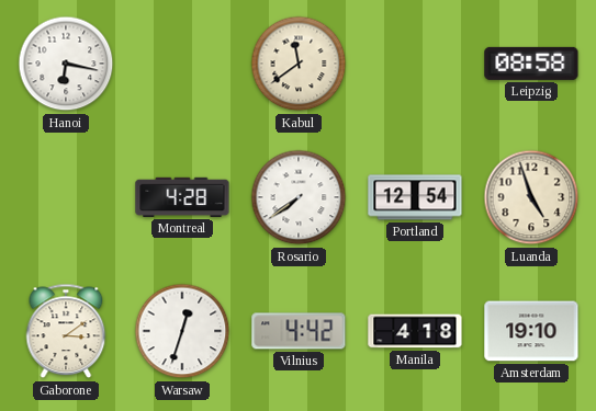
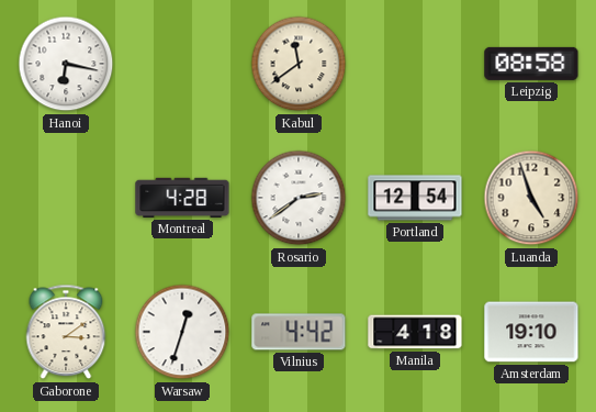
Rosario: 7:39 -> 2:39 (299, 198)
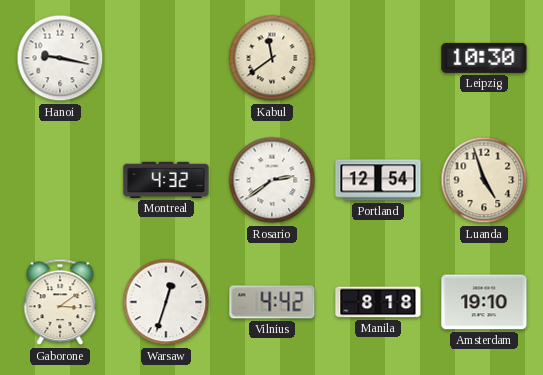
Hanoi: 6:17 -> 9:17 (60, 58)
Leipzig: 08:58 -> 10:30 (484, 58)
Montreal: 4:28 -> 4:32 (166, 180)
Manila: 4:18 -> 8:18 (378, 302)
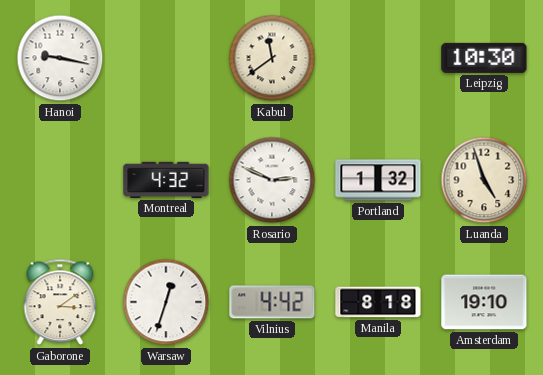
Rosario: 2:39 -> 2:49 (272, 180)
Portland: 12:54 -> 1:32 (378, 180)
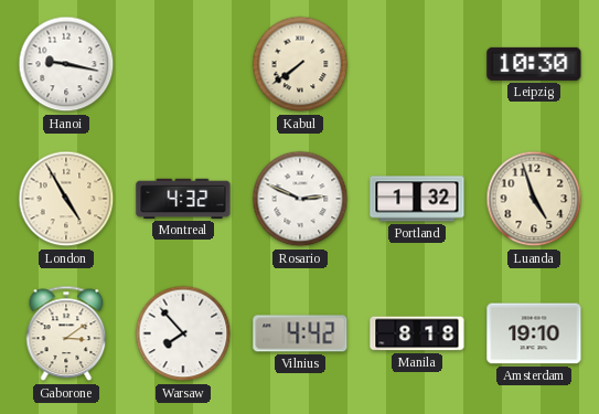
Kabul: 11:39 -> 7:39 (300, 64)
London: none -> 4:55 (66, 199)
Warsaw: 12:33 -> 7:53 (183, 333)
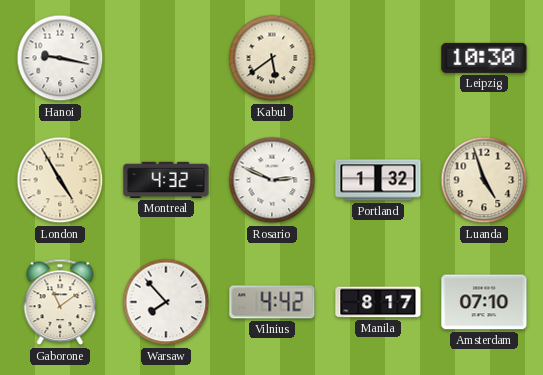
Kabul: 7:39 -> 5:39 (272, 58)
Gaborone: 3:09 -> 11:09 (60, 302)
Manila: 8:18 -> 8:17 (378, 302)
Amsterdam: 19:10 -> 07:10 (484, 302)
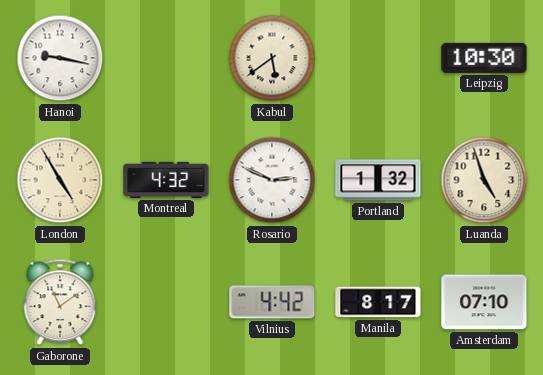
Warsaw: 7:53 -> none (166, 302)
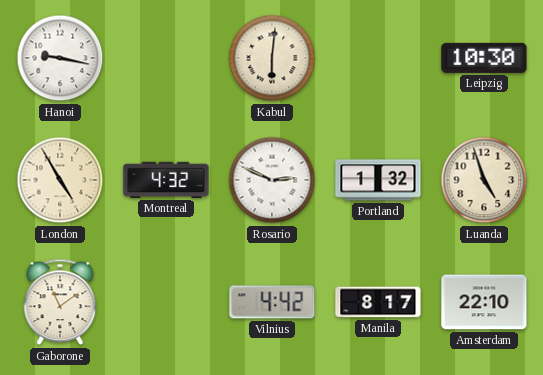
Kabul: 5:39 -> 6:01 (272, 58)
Amsterdam: 07:10 -> 22:10 (484, 302)
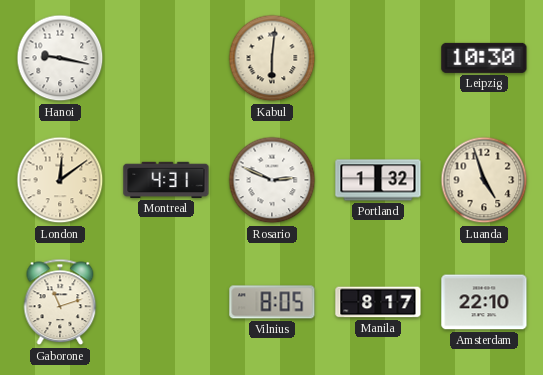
London: 4:55 -> 12:09 (60, 180)
Montreal: 4:32 -> 4:31 (166, 180)
Gaborone: 11:09 -> 11:12 (60, 302)
Vilnius: 4:42 -> 8:05 (272, 302)
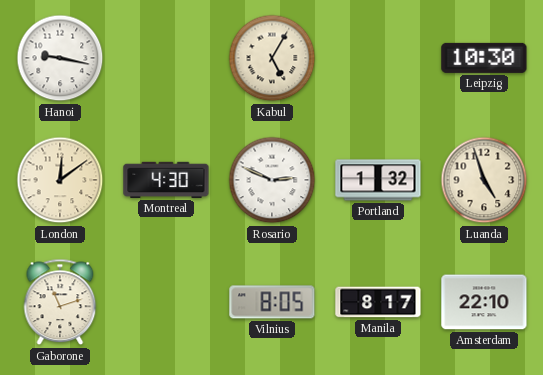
Kabul: 6:01 -> 5:05 (272, 58)
Montreal: 4:31 -> 4:30 (166, 180)
